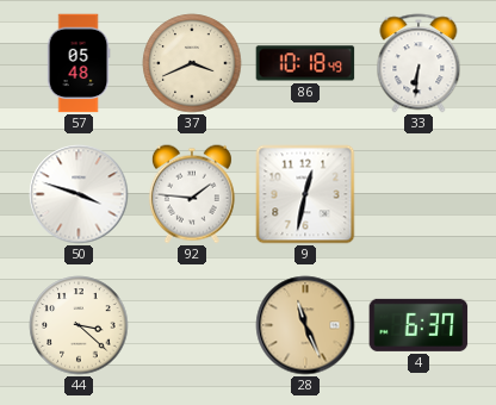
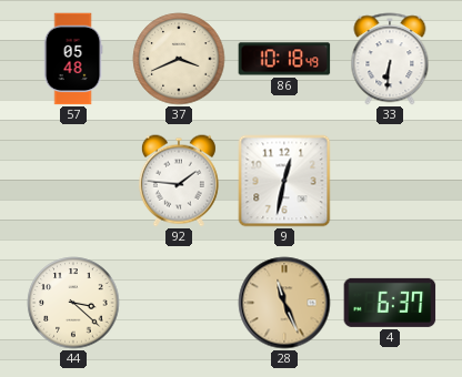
50: 3:48 -> none (79, 194)
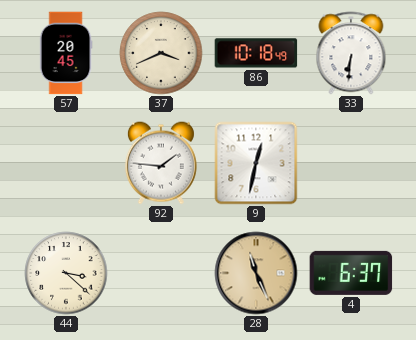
57: 05:48 -> 20:45 (66, 53)
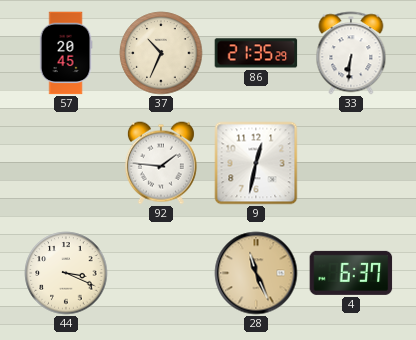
37: 3:41 -> 10:34 (161, 53)
86: 10:18 -> 21:35 (256, 53)
44: 3:22 -> 3:19 (66, 273)
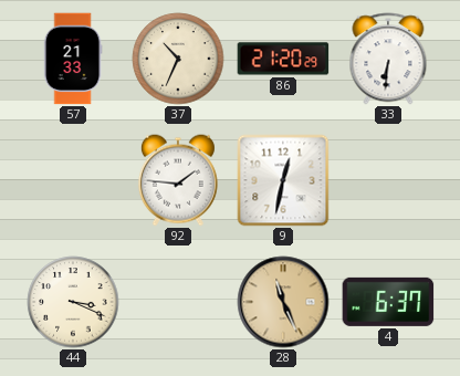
57: 20:45 -> 21:33 (73, 59)
86: 21:35 -> 21:20 (283, 59)
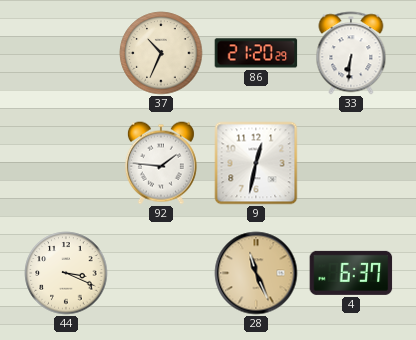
57: 21:33 -> none (73, 59)
